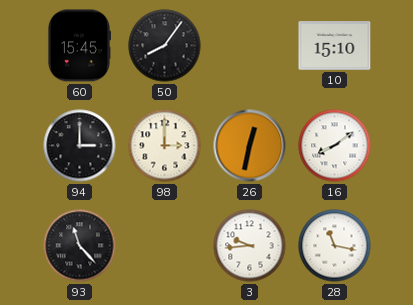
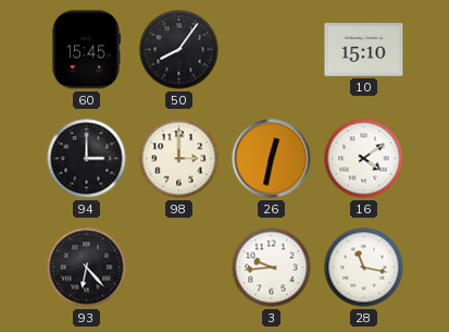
16: 8:09 -> 4:09 (364, 159)
93: 11:23 -> 6:23 (87, 268)
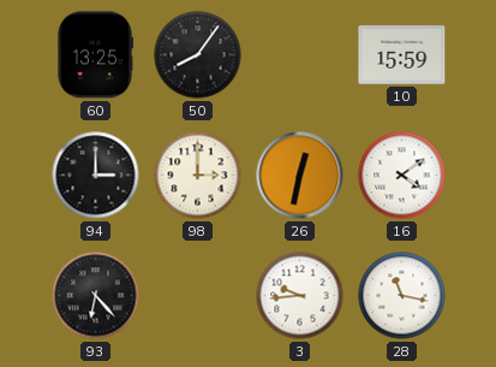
60: 15:45 -> 13:25 (94, 55)
10: 15:10 -> 15:59 (402, 55)
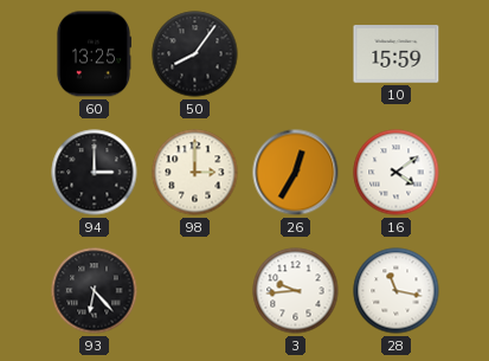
26: 12:32 -> 12:35 (296, 173)
